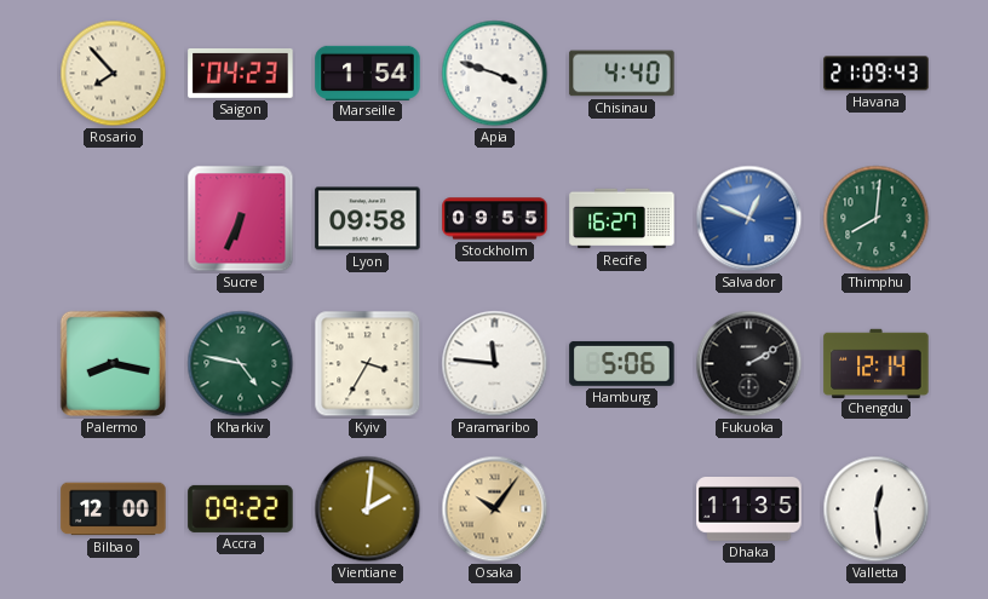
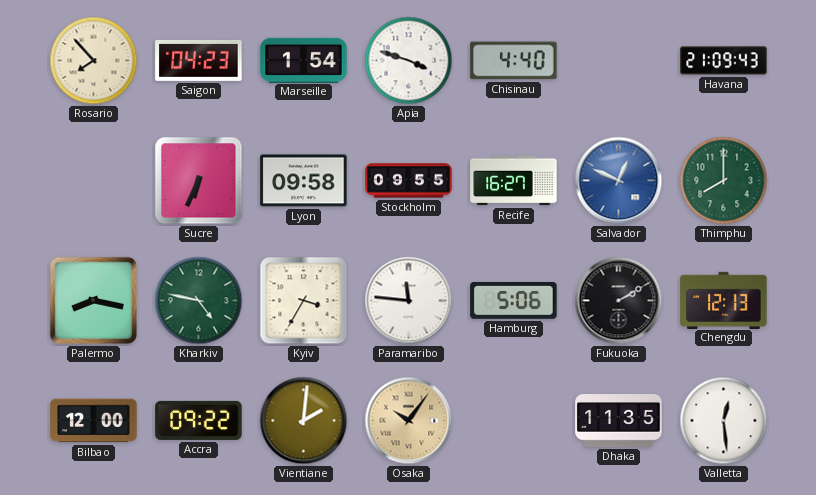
Thimphu: 8:01 -> 8:00 (724, 181)
Chengdu: 12:14 -> 12:13 (724, 300)
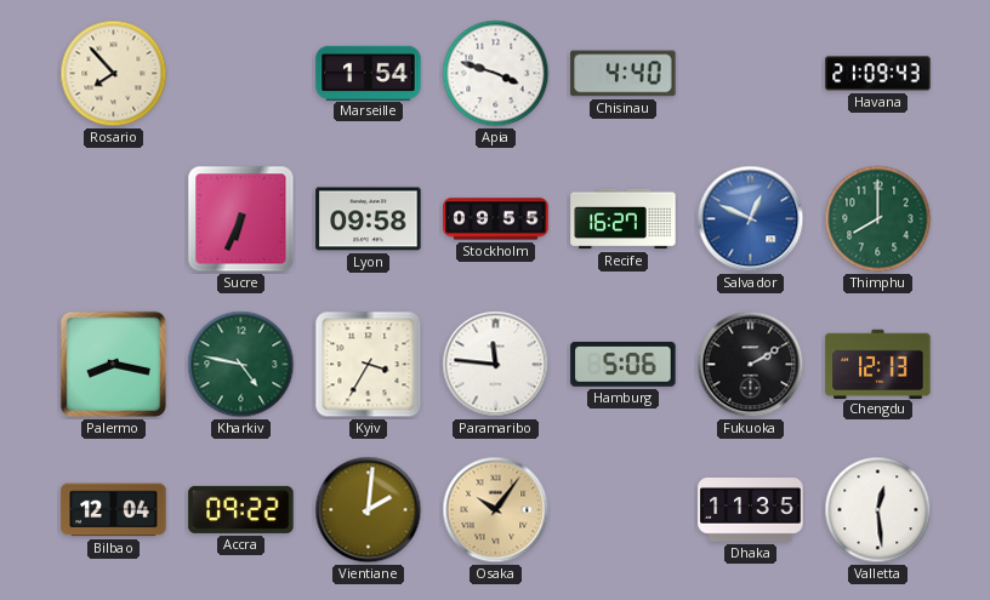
Saigon: 04:23 -> none (199, 60)
Bilbao: 12:00 -> 12:04 (114, 510)
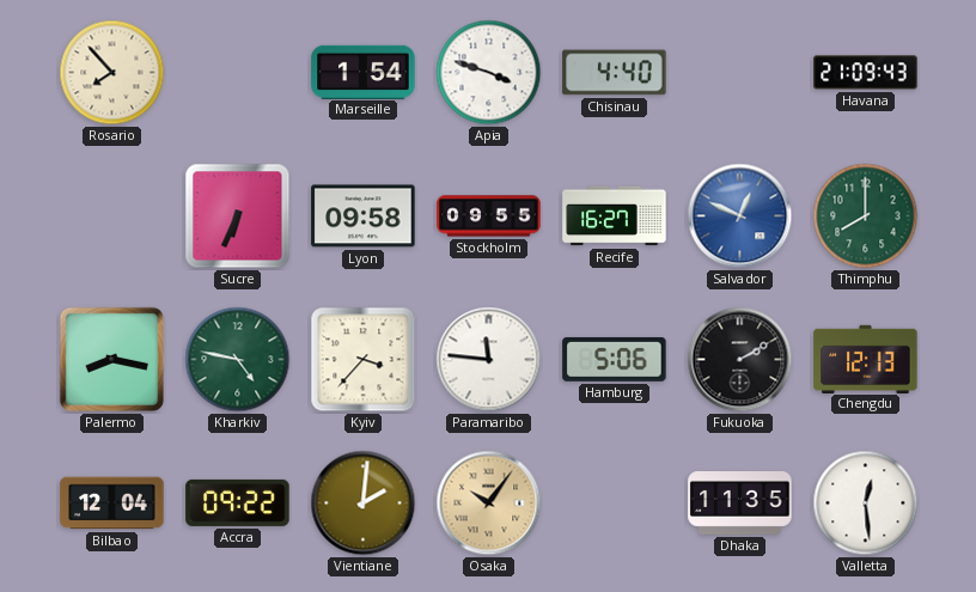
Kyiv: 3:35 -> 3:37 (364, 360)
